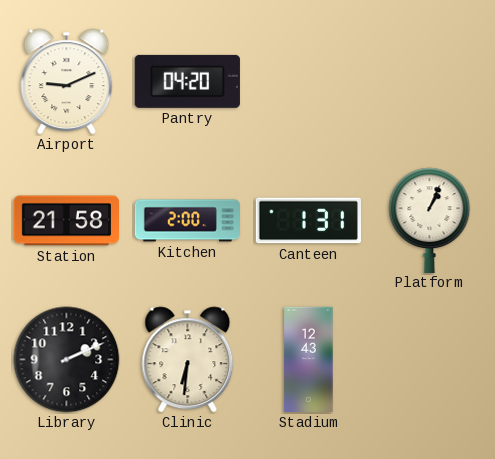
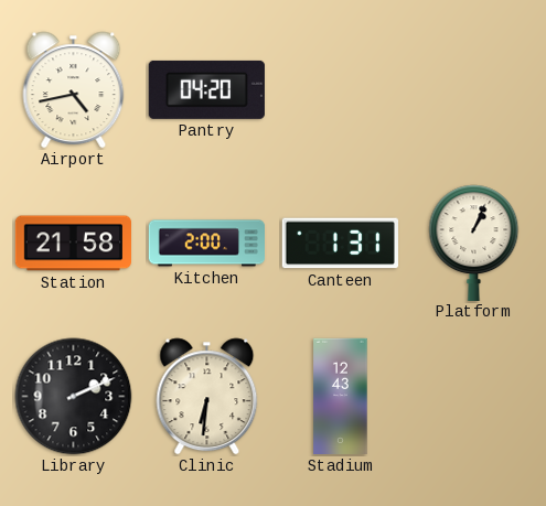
Airport: 9:11 -> 4:43 (74, 90)
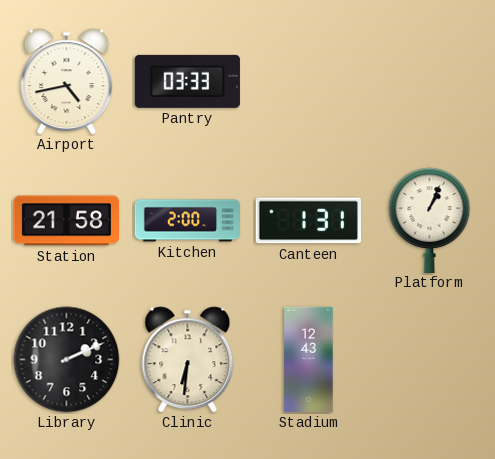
Pantry: 04:20 -> 03:33 (187, 81)
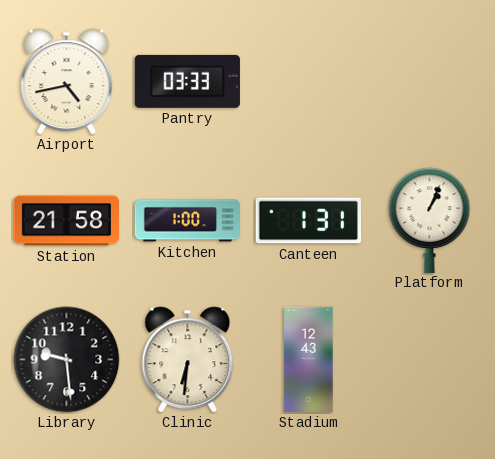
Kitchen: 2:00 -> 1:00 (188, 221)
Library: 2:11 -> 9:29 (67, 360)
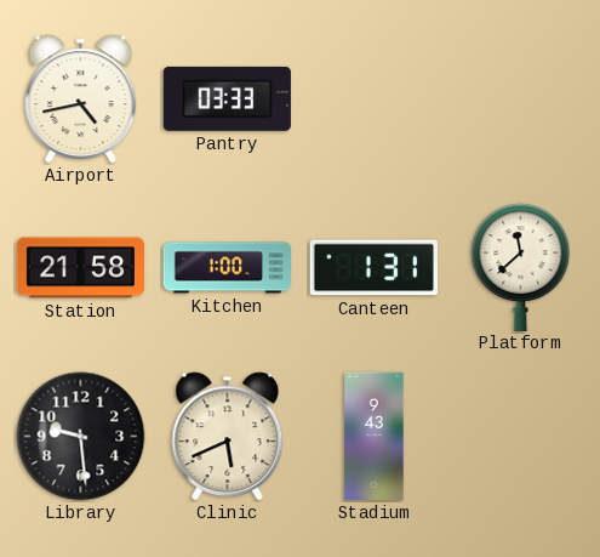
Platform: 1:04 -> 11:38 (521, 267)
Clinic: 6:31 -> 5:41 (228, 437)
Stadium: 12:43 -> 9:43 (375, 437)
